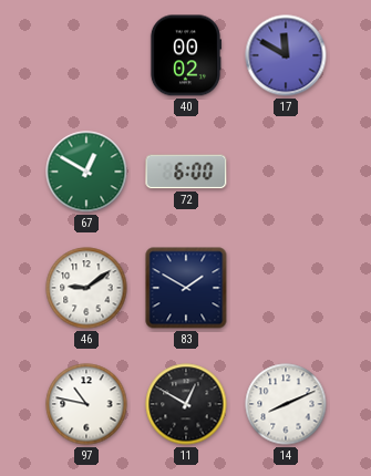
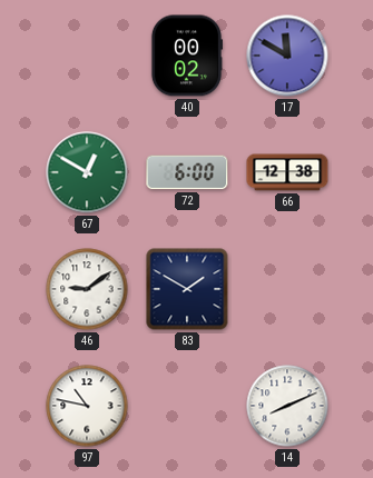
66: none -> 12:38 (287, 172)
11: 12:50 -> none (186, 404)
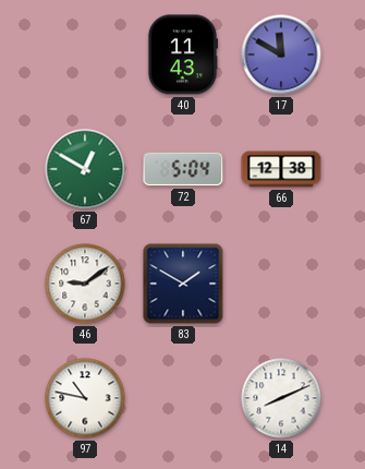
40: 00:02 -> 11:43 (182, 55)
72: 6:00 -> 5:04 (183, 169)
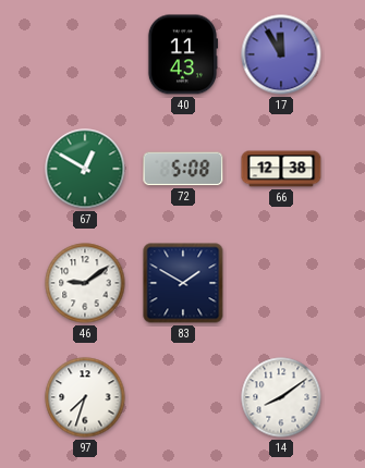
17: 11:50 -> 11:55 (281, 54)
72: 5:04 -> 5:08 (183, 169)
97: 10:47 -> 7:33 (85, 397)
14: 8:11 -> 8:09 (281, 397)
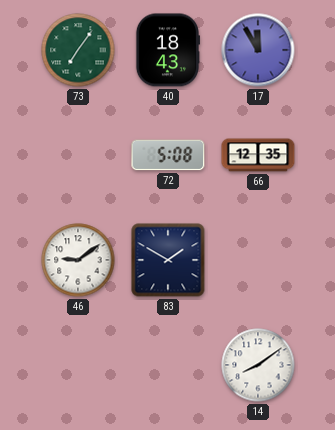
73: none -> 7:06 (78, 50)
40: 11:43 -> 18:43 (167, 50)
67: 12:50 -> none (85, 169)
66: 12:38 -> 12:35 (258, 155)
97: 7:33 -> none (85, 397)
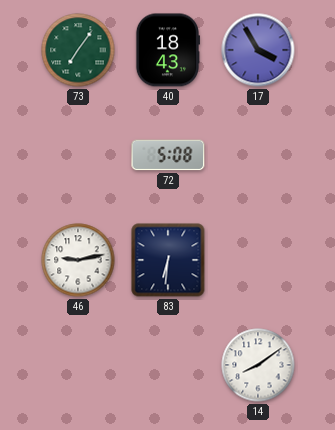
17: 11:55 -> 3:55 (258, 50)
66: 12:35 -> none (258, 155)
46: 9:09 -> 9:13 (78, 260)
83: 1:50 -> 6:31 (168, 260)
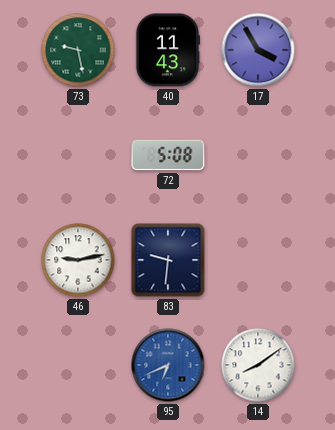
73: 7:06 -> 9:28 (78, 50)
40: 18:43 -> 11:43 (167, 50)
83: 6:31 -> 9:31 (168, 260)
95: none -> 6:41 (168, 365)
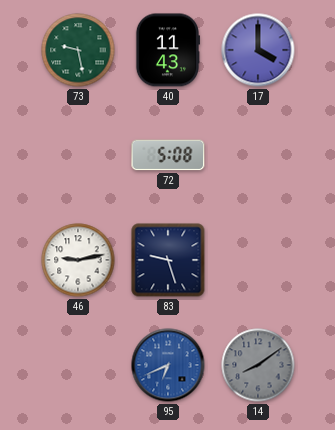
17: 3:55 -> 4:00 (258, 50)
83: 9:31 -> 9:27 (168, 260)
14 dial: white -> grey (258, 365)
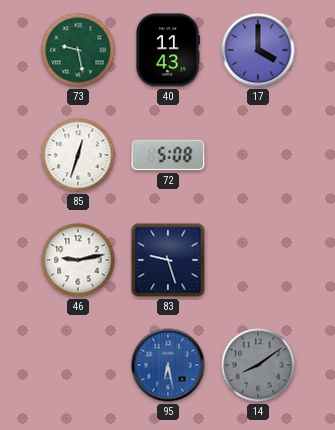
85: none -> 12:33 (78, 155)
95: 6:41 -> 6:28 (168, 365)
